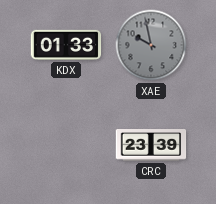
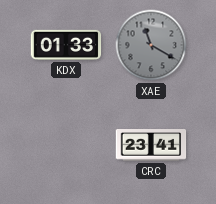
XAE: 9:58 -> 11:20 (151, 45)
CRC: 23:39 -> 23:41 (151, 146)
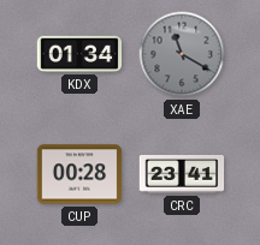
KDX: 01:33 -> 01:34 (79, 54)
CUP: none -> 00:28 (79, 174)
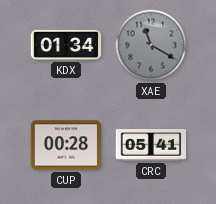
CRC: 23:41 -> 05:41 (151, 146)
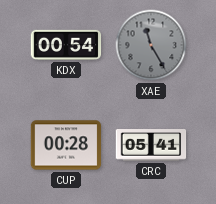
KDX: 01:34 -> 00:54 (66, 45)
XAE: 11:20 -> 11:25 (151, 45)
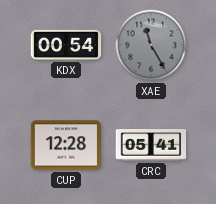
CUP: 00:28 -> 12:28 (66, 145)
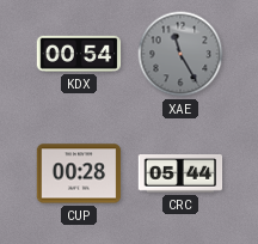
CUP: 12:28 -> 00:28 (79, 173)
CRC: 05:41 -> 05:44 (180, 175)
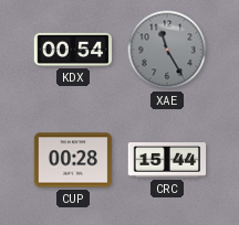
CRC: 05:44 -> 15:44 (167, 161)
